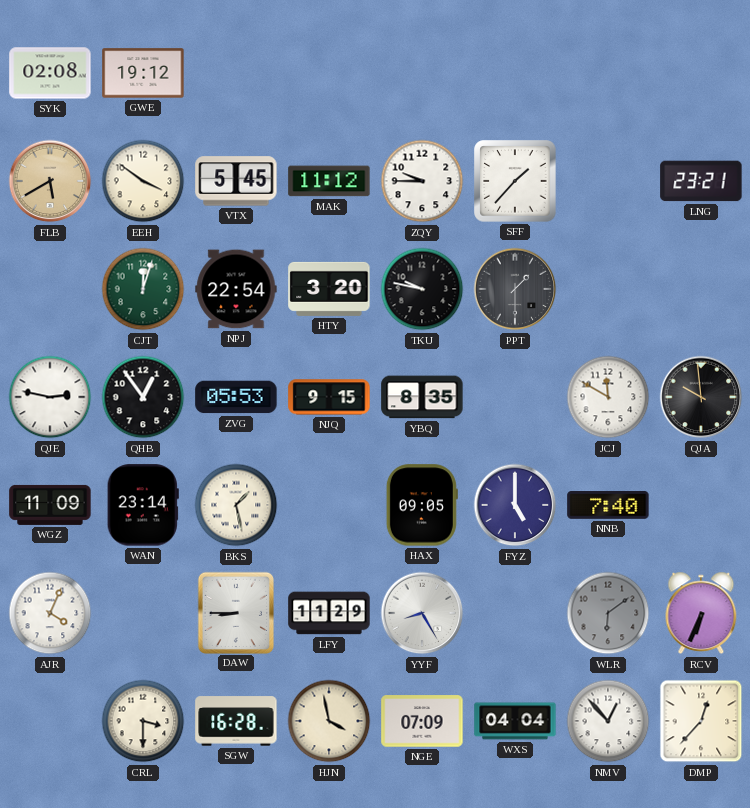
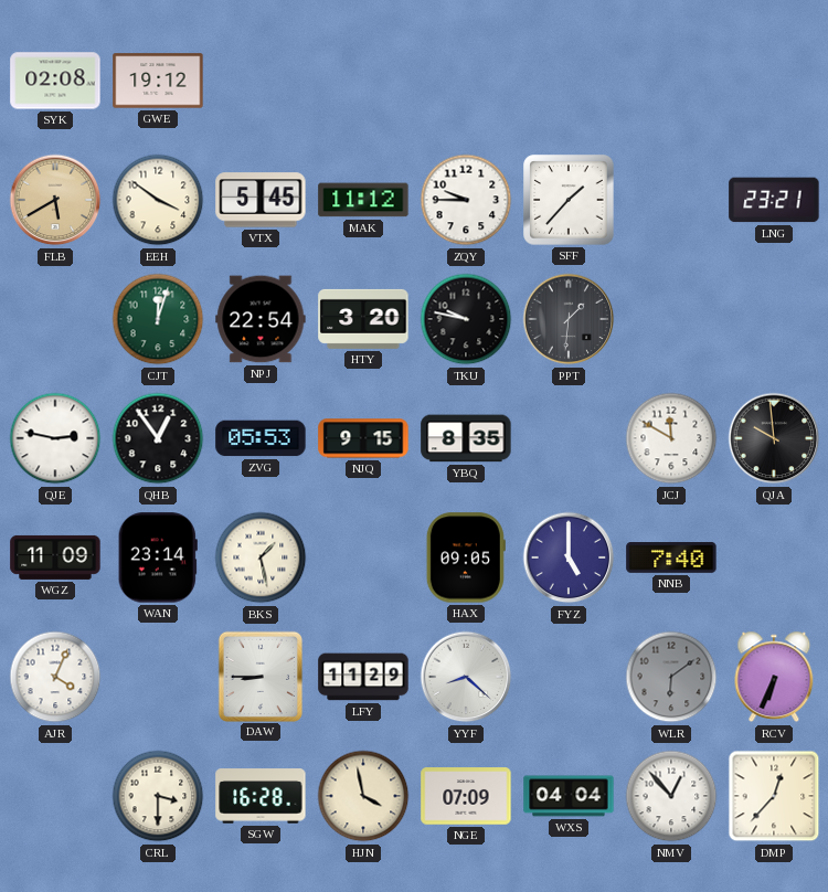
PPT: 1:30 -> 1:31 (569, 319)
YYF: 8:25 -> 8:22 (466, 677)
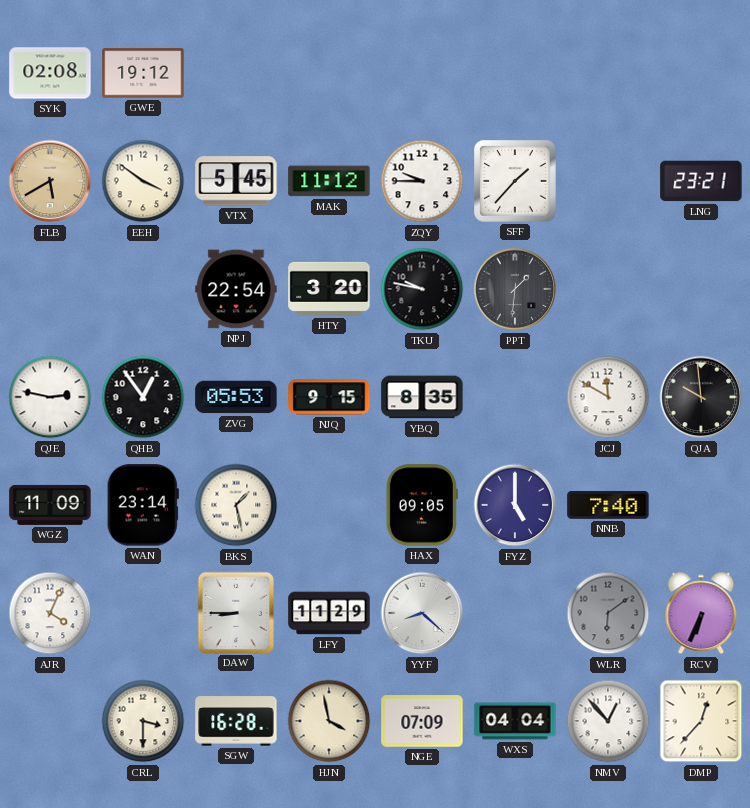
CJT: 12:03 -> none (158, 319)
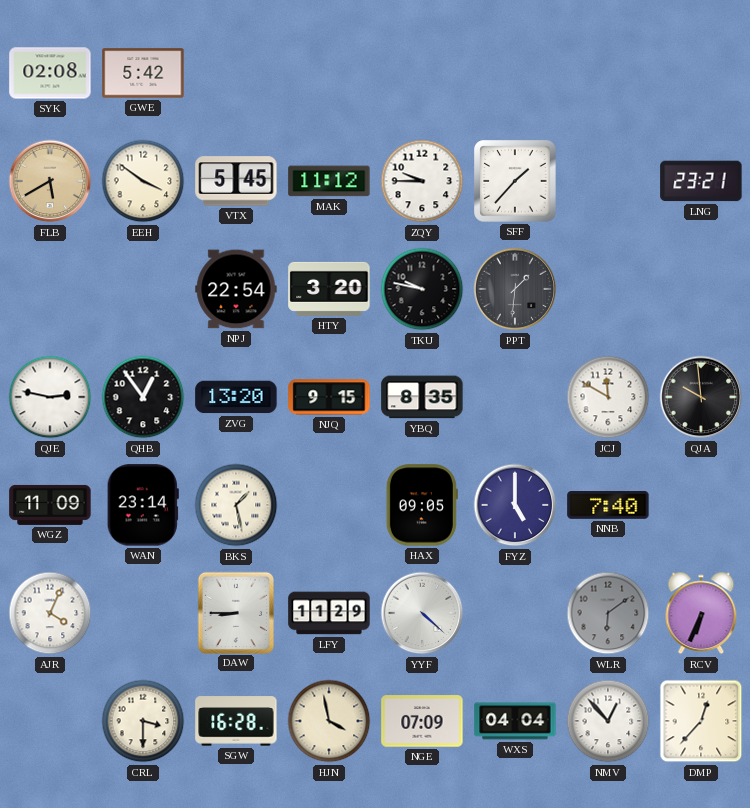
GWE: 19:12 -> 5:42 (143, 73)
ZVG: 05:53 -> 13:20 (236, 397)
YYF: 8:22 -> 4:22 (422, 613)
